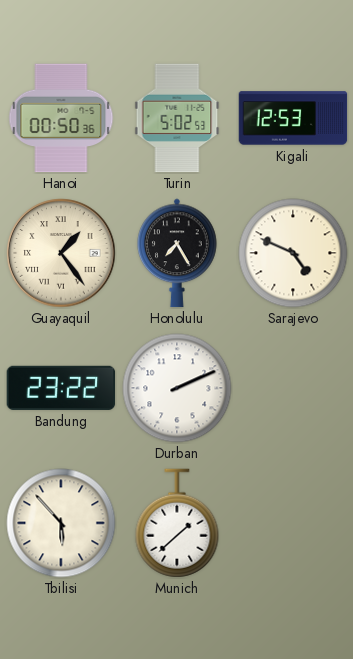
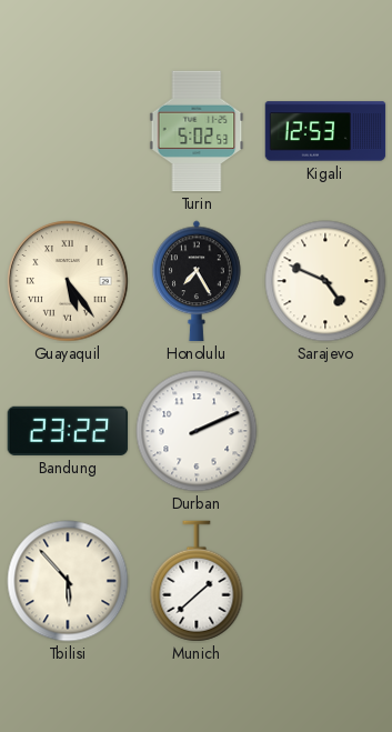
Hanoi: 00:50 -> none (61, 118)
Guayaquil: 1:24 -> 5:24 (68, 281)
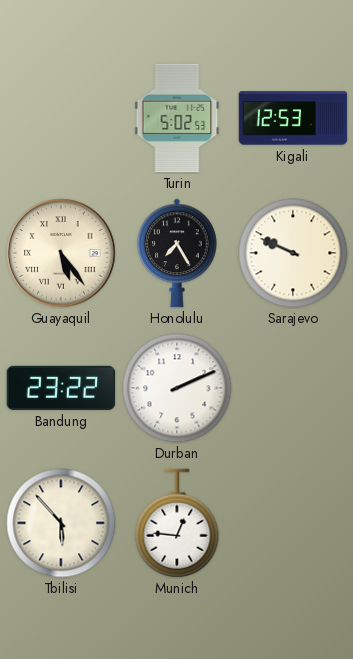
Sarajevo: 4:49 -> 9:49 (293, 253)
Munich: 1:38 -> 12:46 (177, 523)
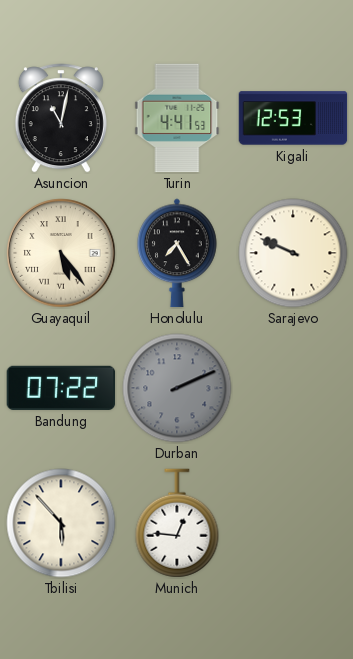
Asuncion: none -> 11:02 (61, 118)
Turin: 5:02 -> 4:41 (177, 118)
Bandung: 23:22 -> 07:22 (61, 388)
Durban dial: white -> grey (177, 388)
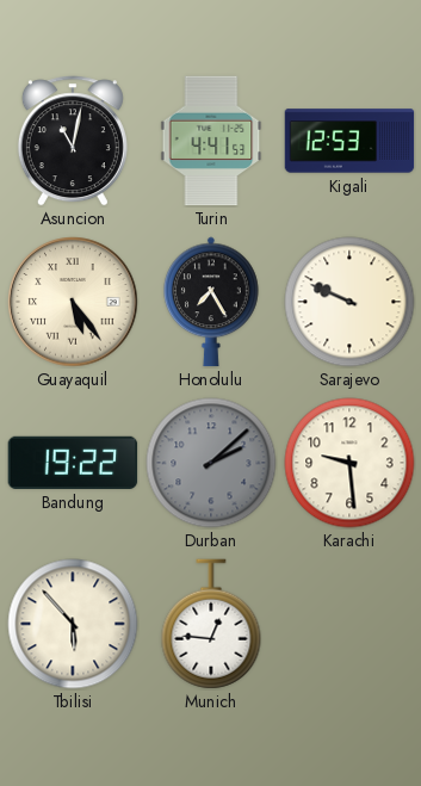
Bandung: 07:22 -> 19:22 (73, 463)
Durban: 2:11 -> 2:08 (211, 463)
Karachi: none -> 9:29 (349, 463)
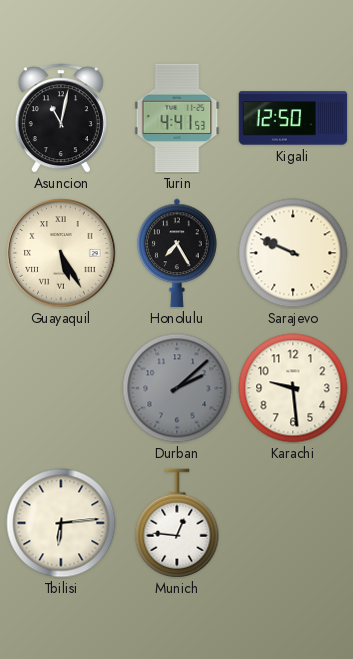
Kigali: 12:53 -> 12:50 (293, 118)
Guayaquil: 5:24 -> 5:25 (61, 253)
Bandung: 19:22 -> none (73, 463)
Tbilisi: 5:53 -> 6:14 (61, 523)
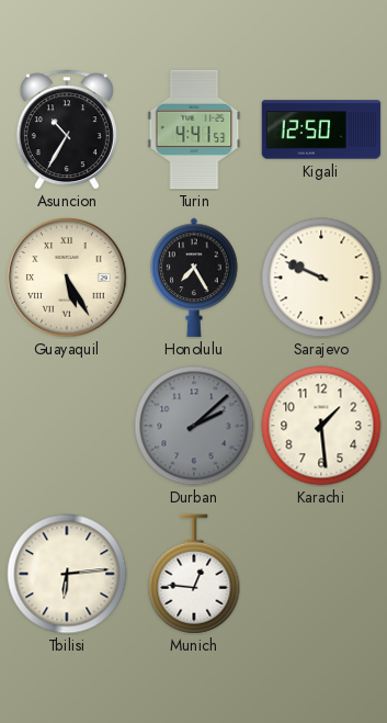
Asuncion: 11:02 -> 10:35 (67, 129)
Karachi: 9:29 -> 1:29 (321, 426)
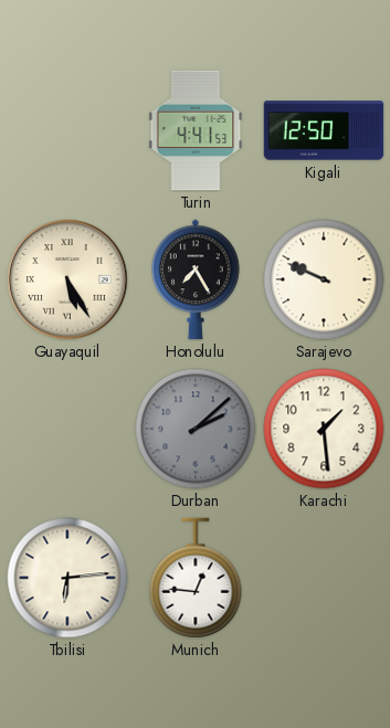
Asuncion: 10:35 -> none (67, 129)
